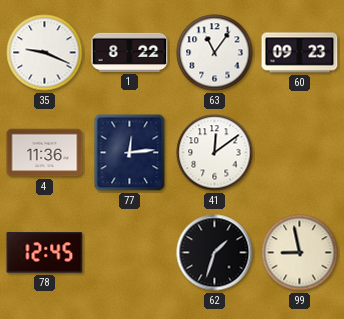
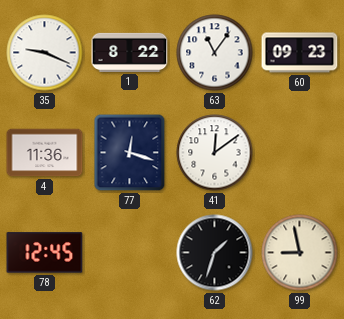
77: 12:14 -> 12:18 (130, 153)
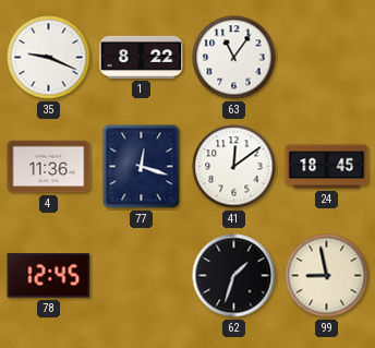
60: 09:23 -> none (300, 53)
24: none -> 18:45 (327, 167)
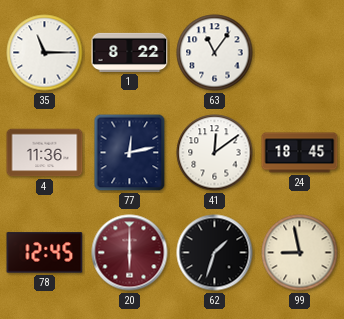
35: 9:19 -> 11:15 (45, 53)
77: 12:18 -> 12:13 (130, 153)
20: none -> 6:00 (130, 253)
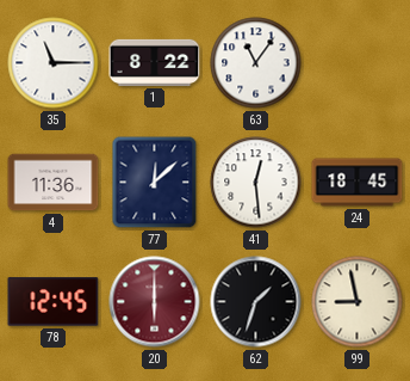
77: 12:13 -> 12:08 (155, 183)
41: 12:09 -> 12:29 (256, 183)
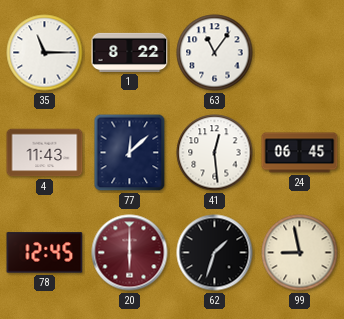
4: 11:36 -> 11:43 (45, 153)
24: 18:45 -> 06:45 (300, 153)
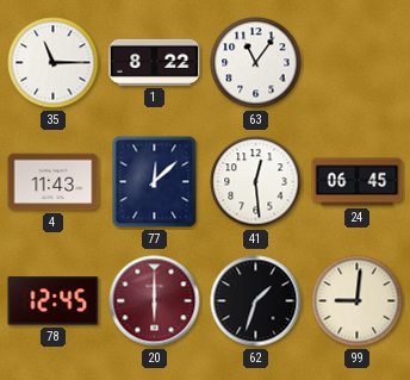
99: 8:58 -> 9:01 (358, 301)
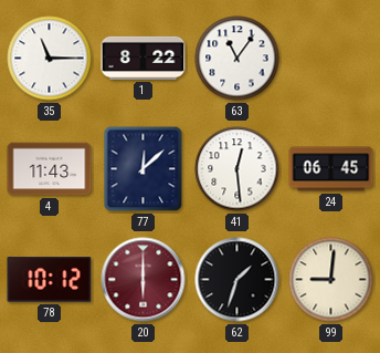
78: 12:45 -> 10:12 (50, 280)
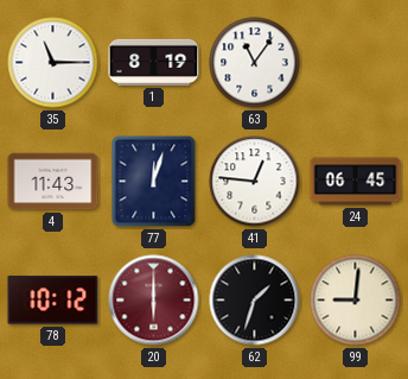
1: 8:22 -> 8:19 (154, 62)
77: 12:08 -> 12:03 (154, 182)
41: 12:29 -> 12:46 (255, 182)
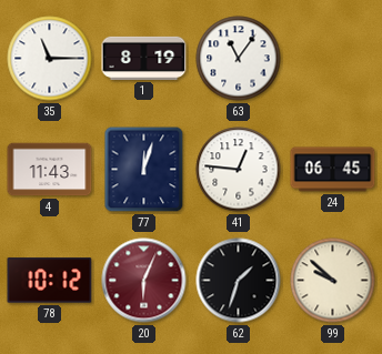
20: 6:00 -> 6:04 (144, 281)
99: 9:01 -> 9:52 (333, 281)
